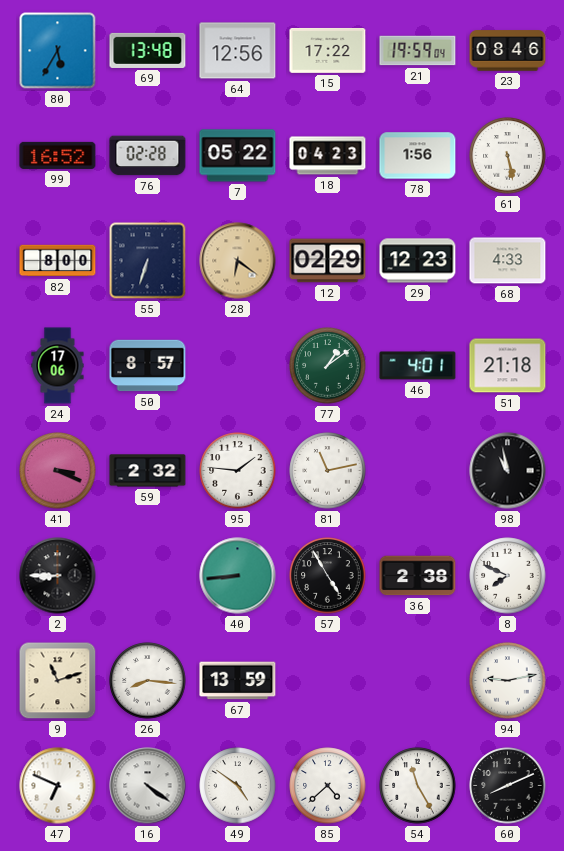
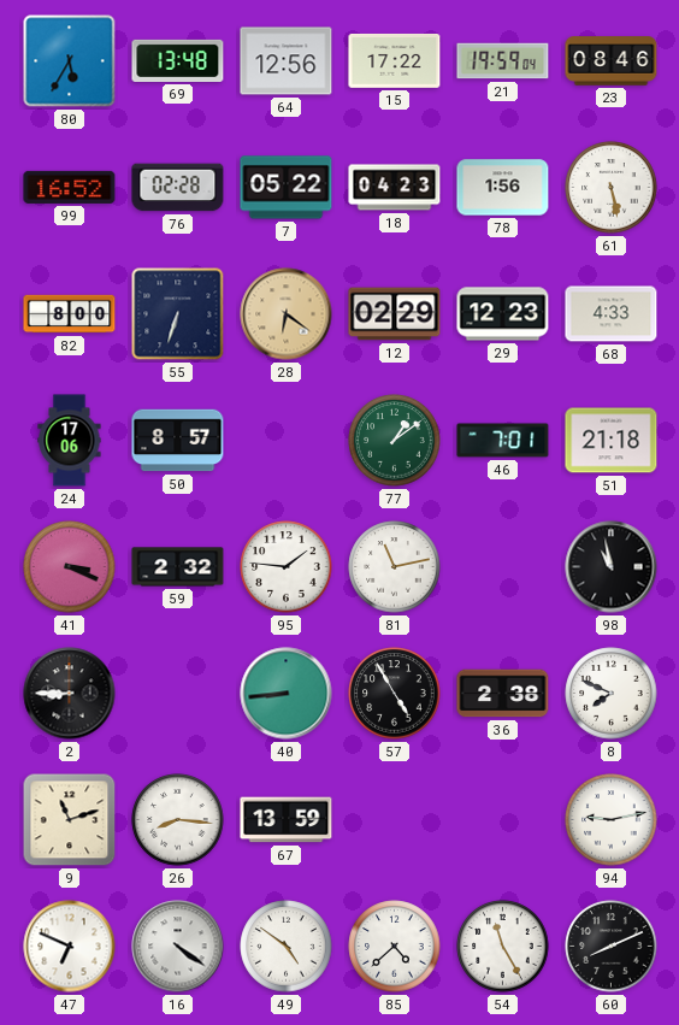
46: 4:01 -> 7:01 (503, 441)
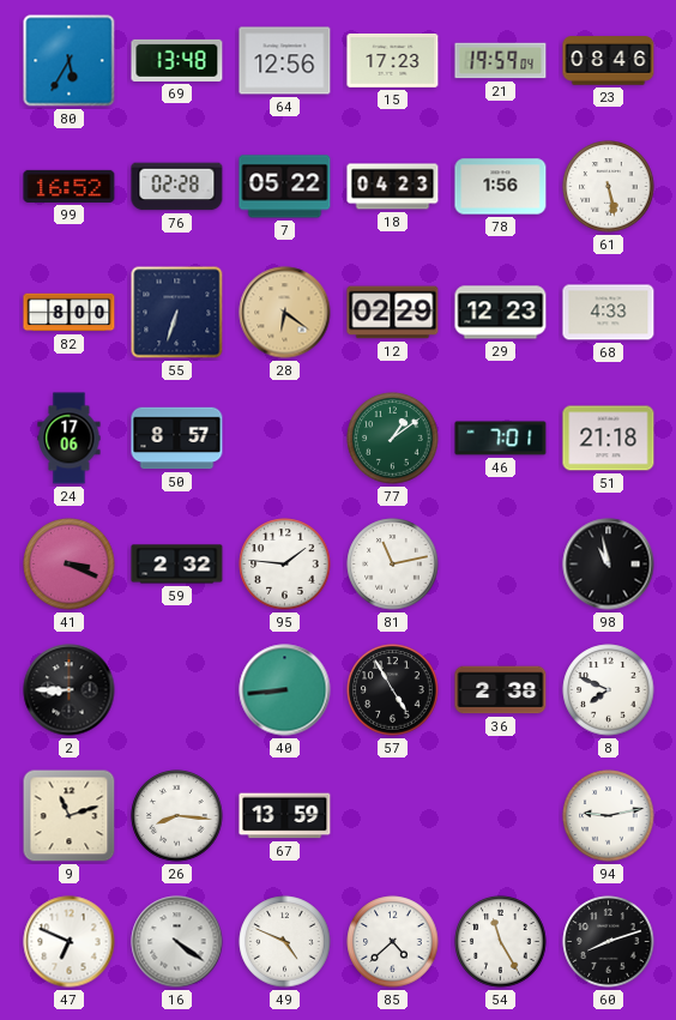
15: 17:22 -> 17:23 (393, 61)
49: 4:51 -> 4:49 (285, 942)
60: 8:11 -> 8:12 (609, 942)
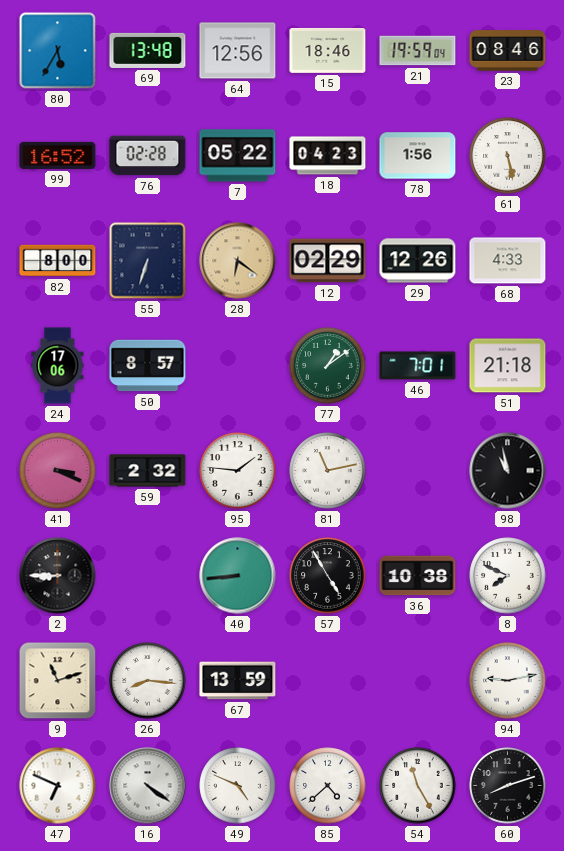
15: 17:23 -> 18:46 (328, 51)
29: 12:23 -> 12:26 (418, 261)
36: 2:38 -> 10:38 (418, 576)
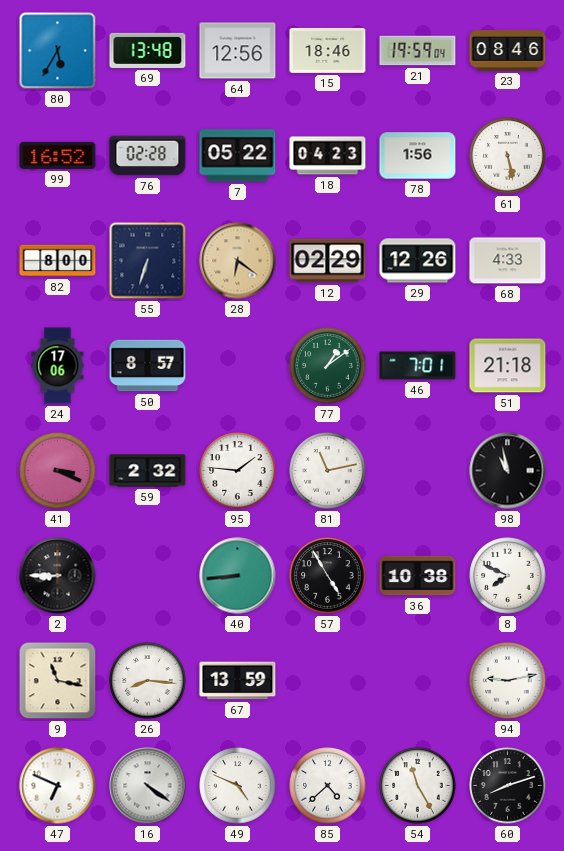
9: 11:12 -> 11:17 (58, 681)
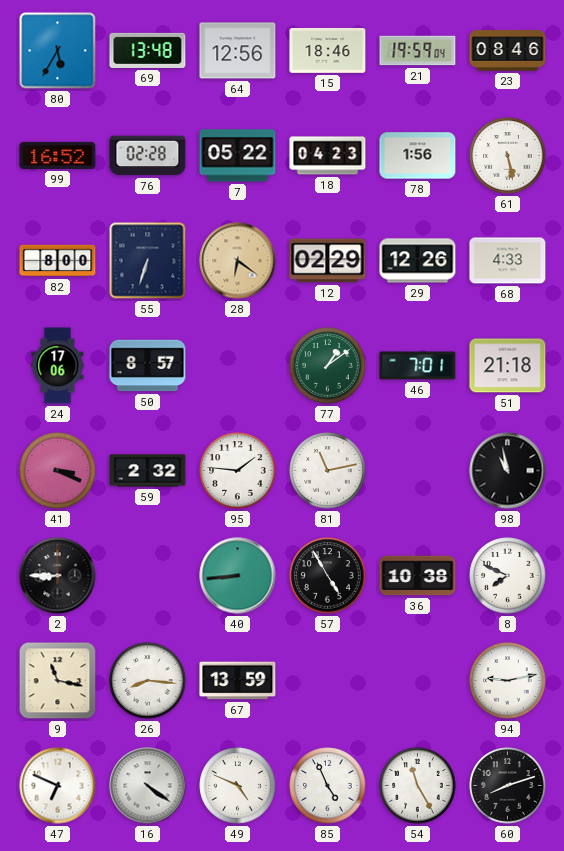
85: 4:38 -> 4:56 (328, 786)
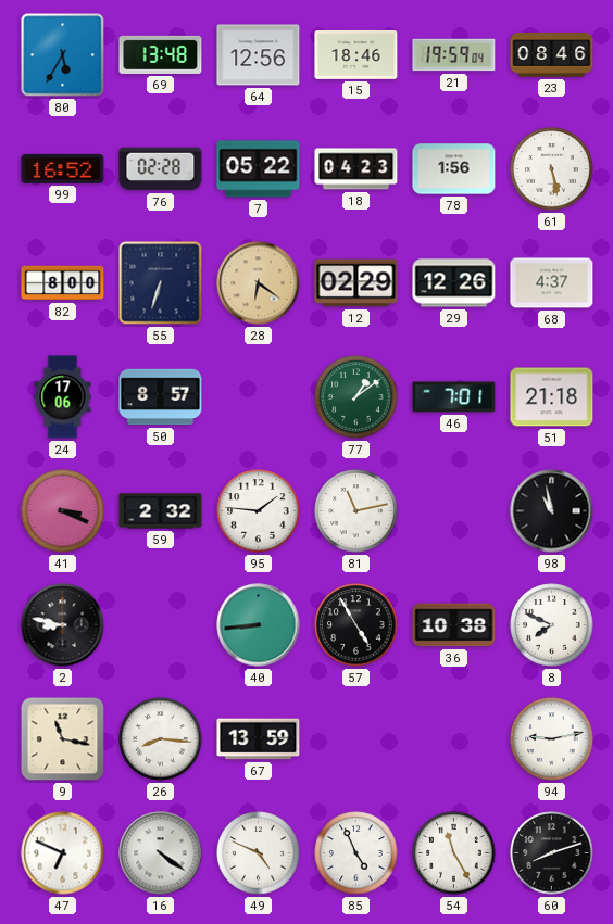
68: 4:33 -> 4:37 (552, 283)
2: 8:45 -> 8:47 (63, 625)
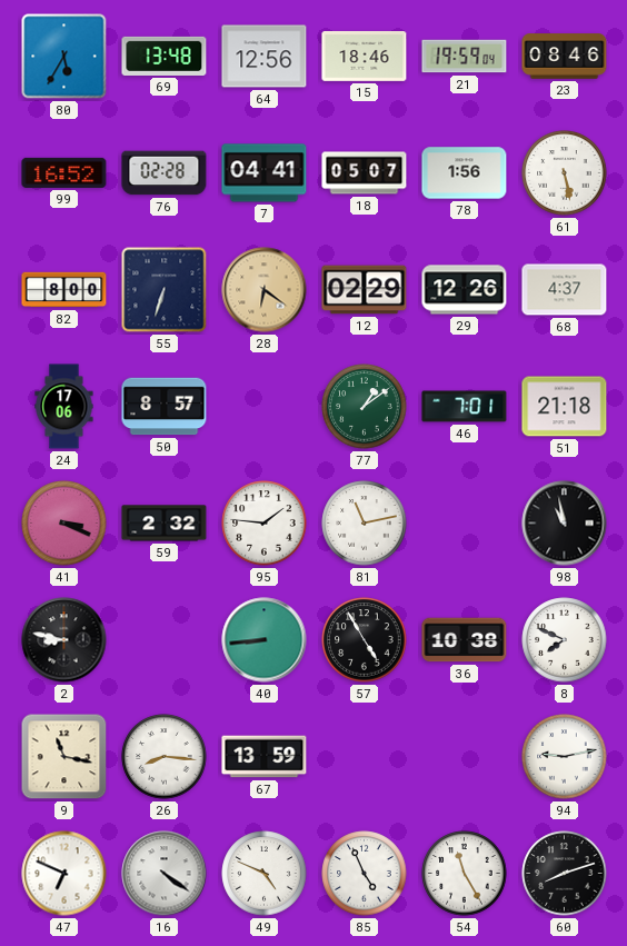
7: 05:22 -> 04:41 (265, 173)
18: 04:23 -> 05:07 (365, 173)
